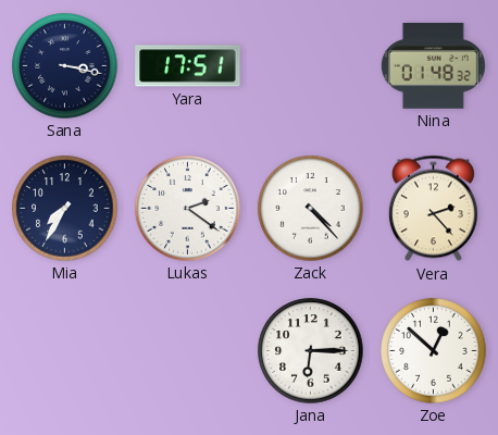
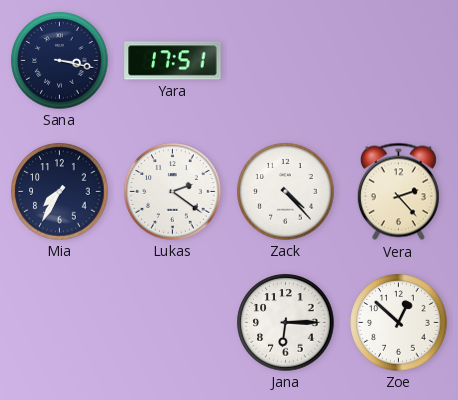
Nina: 01:48 -> none (433, 65)
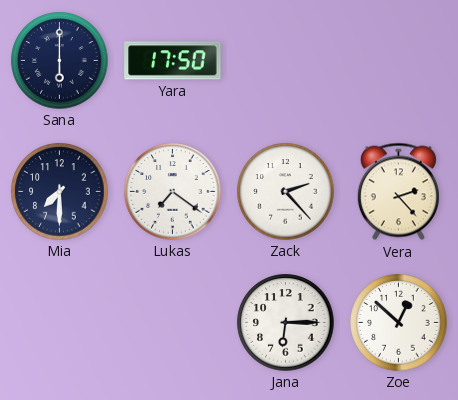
Sana: 3:17 -> 6:00 (60, 61)
Yara: 17:51 -> 17:50 (173, 61)
Mia: 7:35 -> 7:30 (60, 192)
Lukas: 2:21 -> 7:21 (173, 192)
Zack: 4:23 -> 2:23 (286, 192)
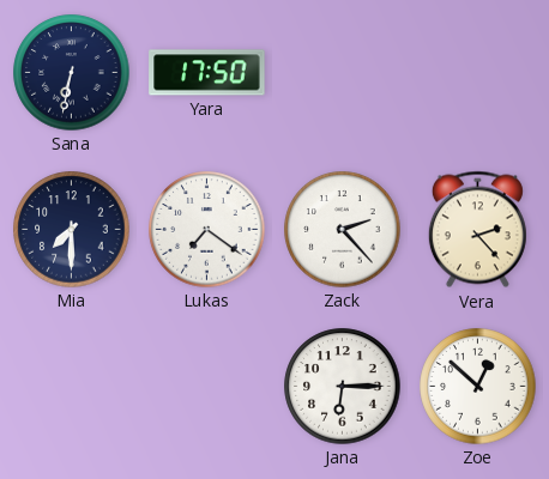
Sana: 6:00 -> 6:32 (72, 73)
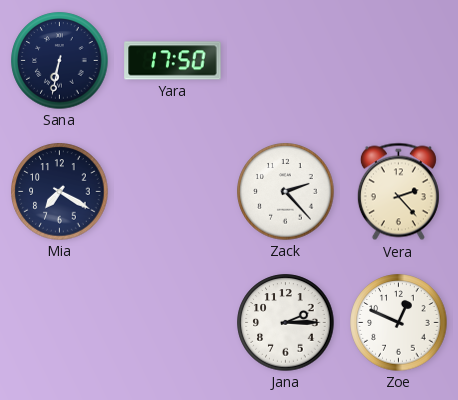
Mia: 7:30 -> 7:20 (60, 192)
Lukas: 7:21 -> none (207, 230)
Jana: 6:15 -> 2:15 (286, 323)
Zoe: 12:52 -> 12:49 (399, 323)
